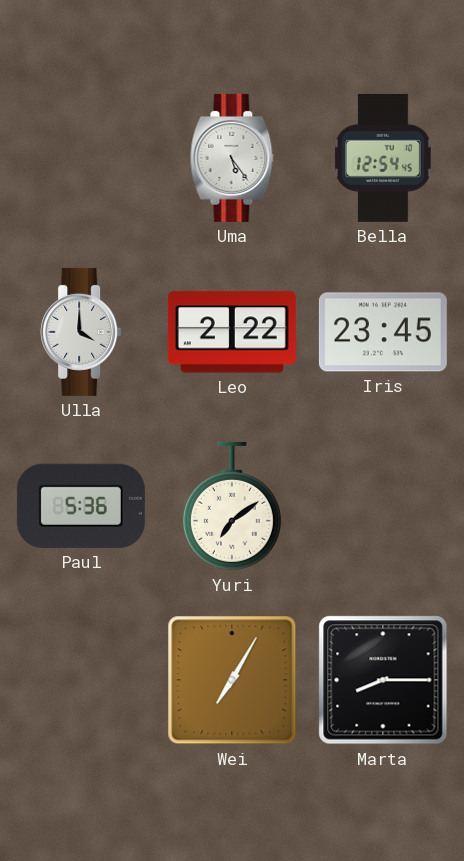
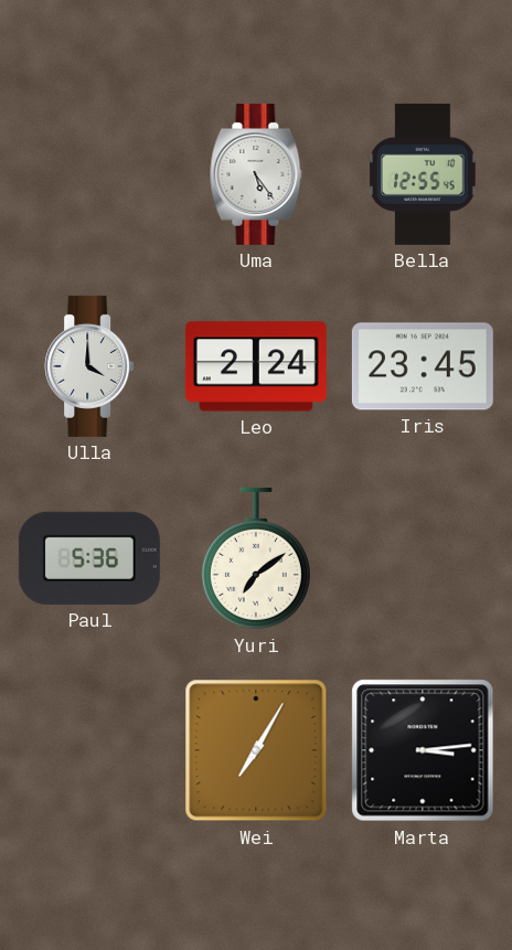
Bella: 12:54 -> 12:55 (423, 174)
Leo: 2:22 -> 2:24 (256, 366)
Marta: 8:15 -> 3:14 (423, 750)
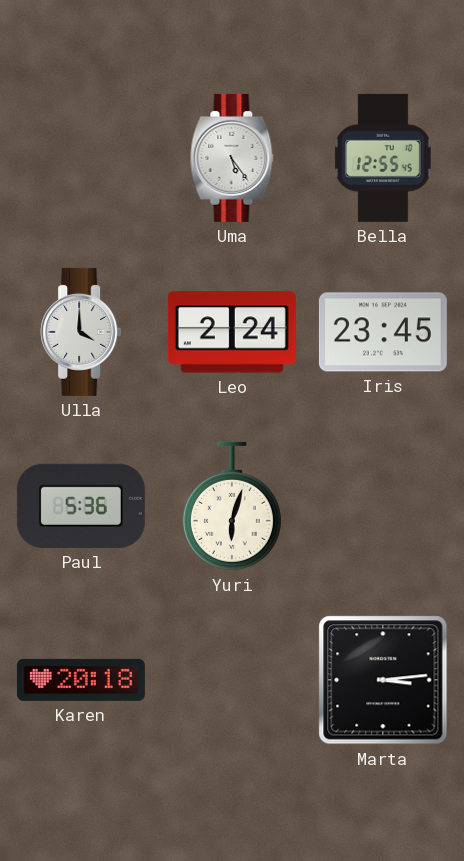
Yuri: 7:09 -> 6:03 (232, 506)
Karen: none -> 20:18 (81, 680)
Wei: 7:05 -> none (256, 750)
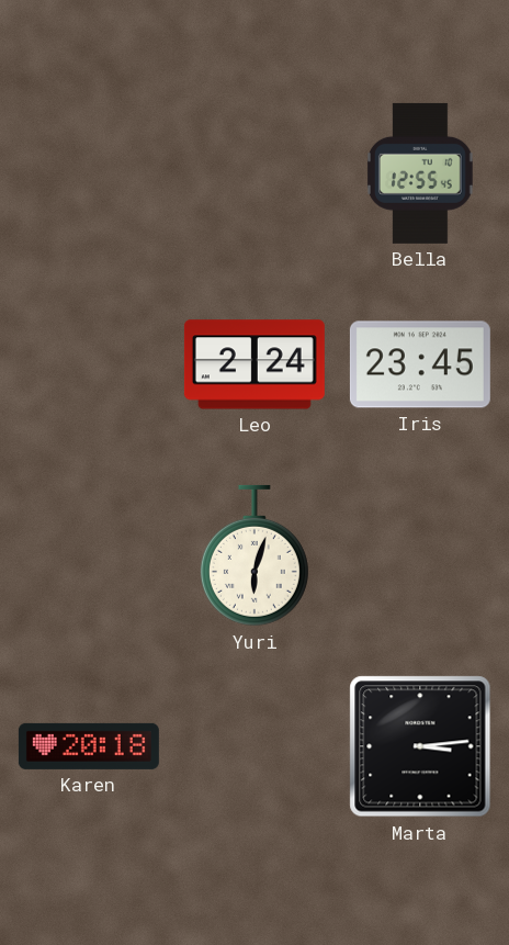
Uma: 5:24 -> none (232, 158)
Ulla: 4:00 -> none (81, 332)
Paul: 5:36 -> none (81, 506)
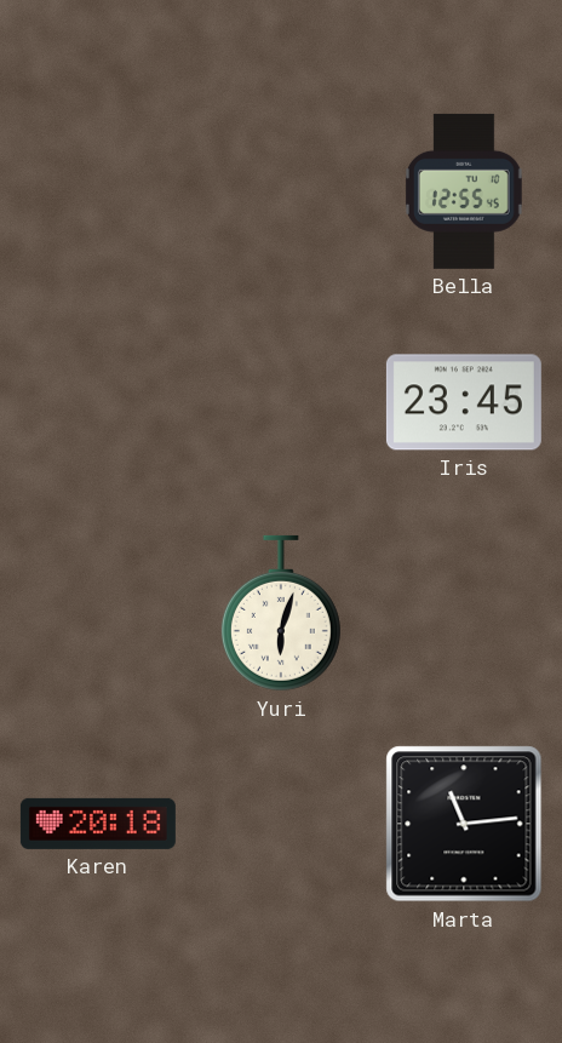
Leo: 2:24 -> none (255, 364)
Marta: 3:14 -> 11:14 (464, 824)
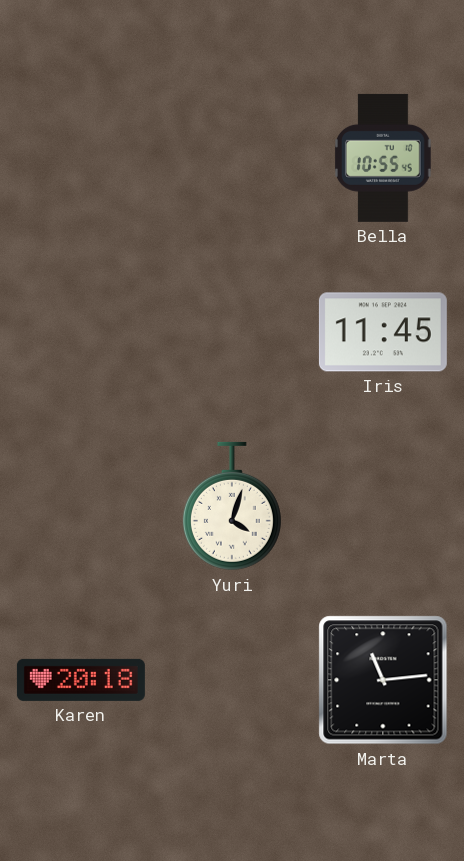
Bella: 12:55 -> 10:55 (383, 158)
Iris: 23:45 -> 11:45 (383, 332)
Yuri: 6:03 -> 4:03 (232, 506)
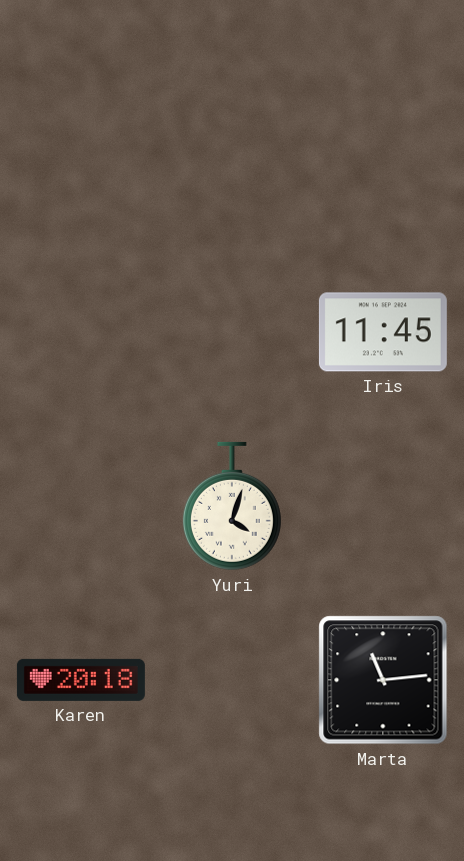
Bella: 10:55 -> none (383, 158)
